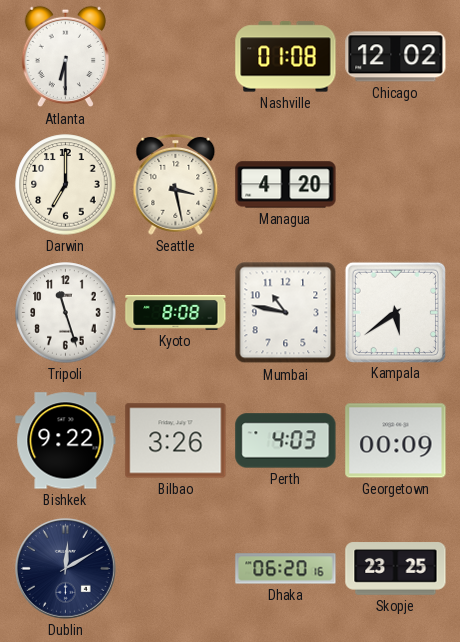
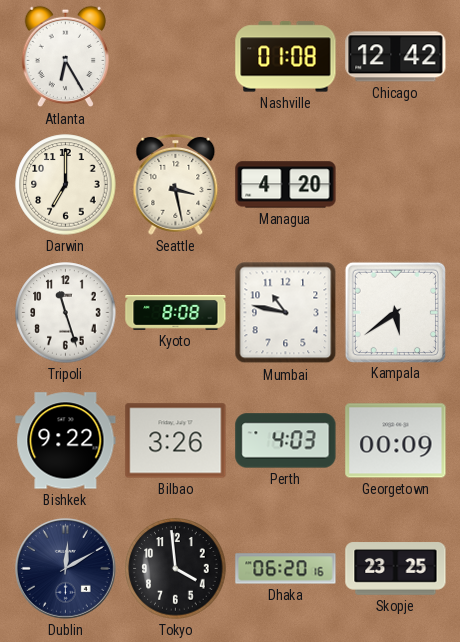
Atlanta: 6:30 -> 6:25 (65, 57)
Chicago: 12:02 -> 12:42 (396, 57)
Tokyo: none -> 3:59 (176, 569)
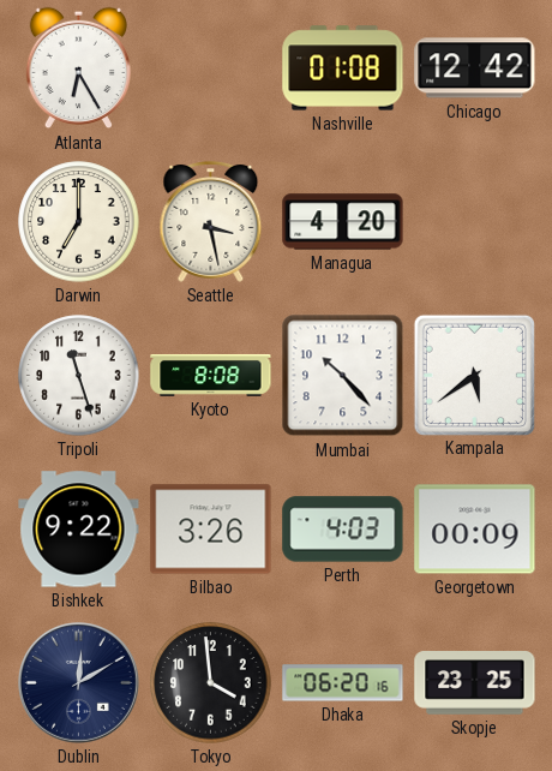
Mumbai: 10:47 -> 10:23 (343, 376)
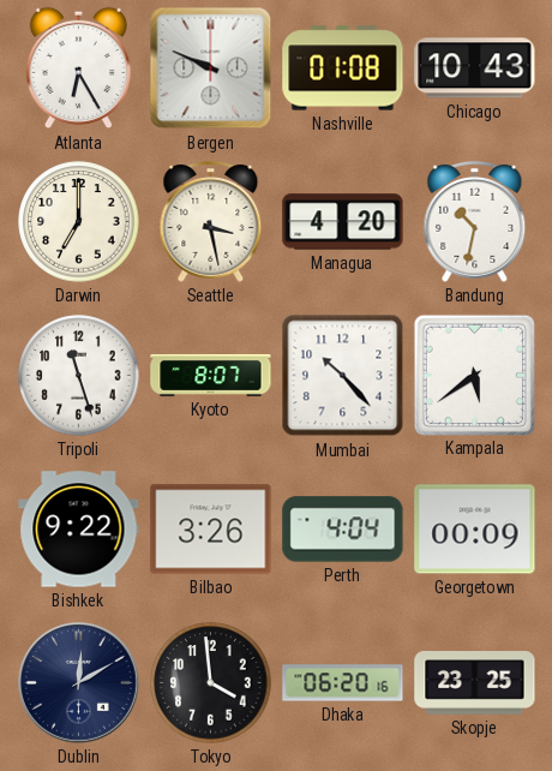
Bergen: none -> 9:49 (211, 68)
Chicago: 12:42 -> 10:43 (475, 68)
Bandung: none -> 10:32 (475, 221)
Kyoto: 8:08 -> 8:07 (211, 375)
Perth: 4:03 -> 4:04 (343, 530)
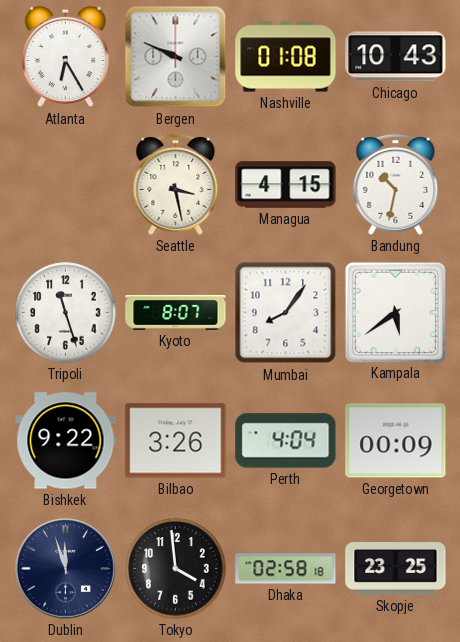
Darwin: 7:00 -> none (79, 222)
Managua: 4:20 -> 4:15 (286, 185)
Mumbai: 10:23 -> 8:06 (286, 313)
Dublin: 12:10 -> 11:57 (65, 569)
Dhaka: 06:20 -> 02:58 (286, 569)
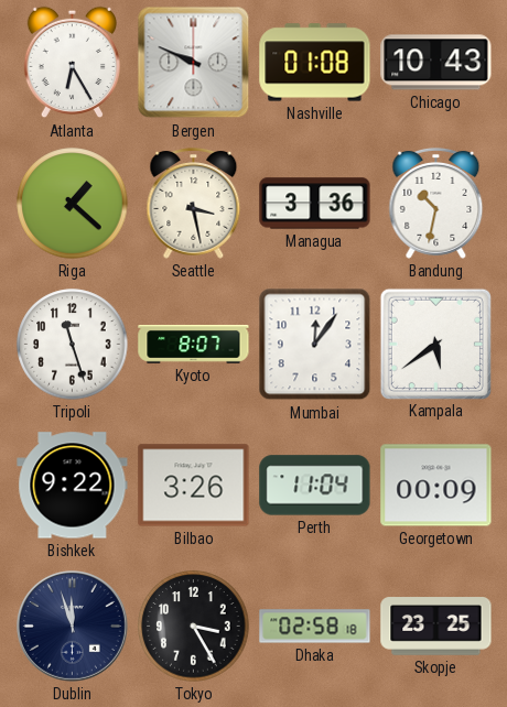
Riga: none -> 1:22 (73, 204)
Managua: 4:15 -> 3:36 (315, 204)
Mumbai: 8:06 -> 12:06 (315, 345)
Perth: 4:04 -> 11:04 (315, 486)
Tokyo: 3:59 -> 3:25 (194, 627)
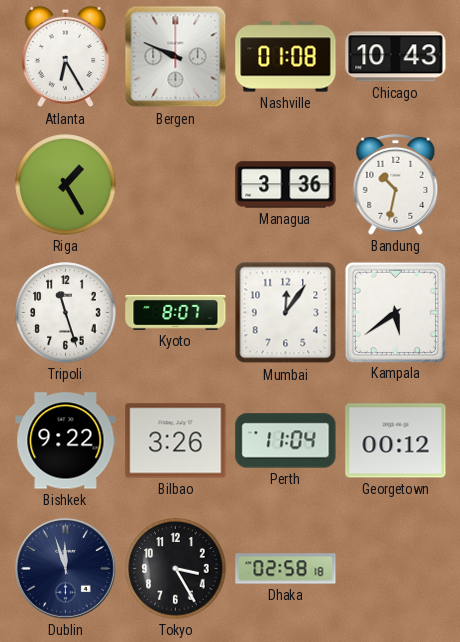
Riga: 1:22 -> 1:25 (66, 185)
Seattle: 3:28 -> none (194, 203)
Georgetown: 00:09 -> 00:12 (396, 441)
Skopje: 23:25 -> none (436, 627)
